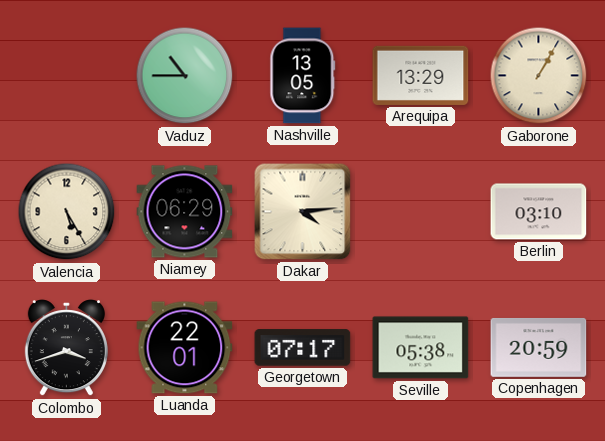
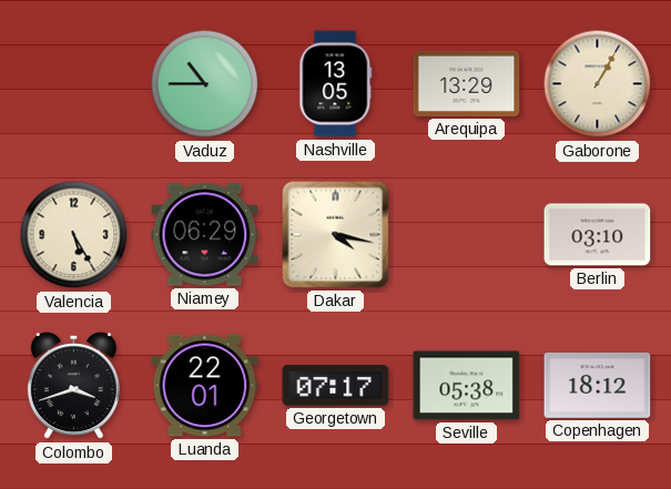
Dakar: 4:14 -> 4:17 (336, 235)
Copenhagen: 20:59 -> 18:12 (598, 385)
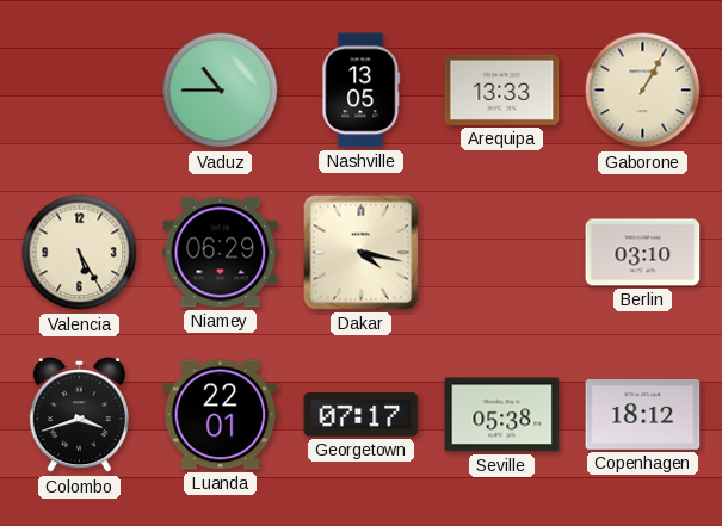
Arequipa: 13:29 -> 13:33 (502, 89)
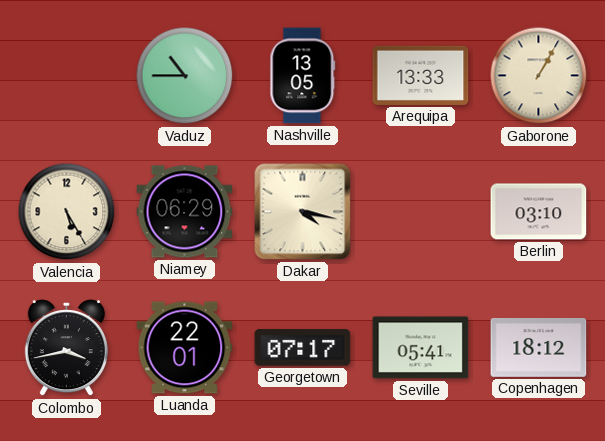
Colombo: 3:42 -> 3:43 (66, 349)
Seville: 05:38 -> 05:41 (421, 348)
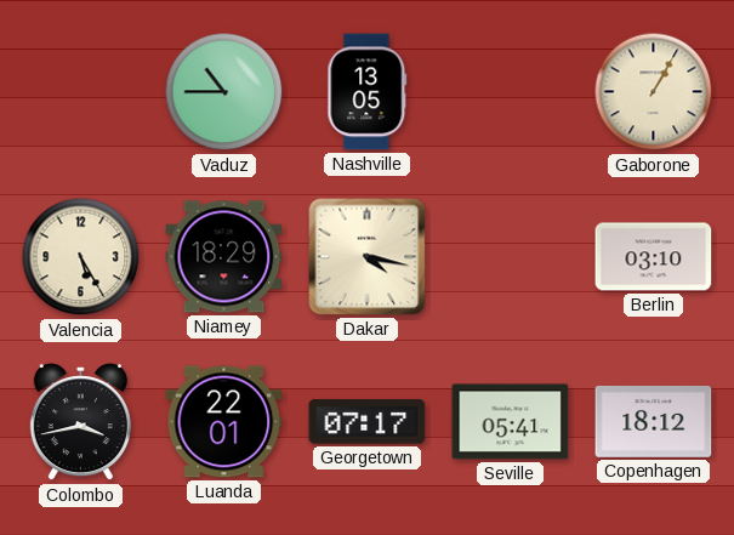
Arequipa: 13:33 -> none (421, 75)
Niamey: 06:29 -> 18:29 (224, 257)
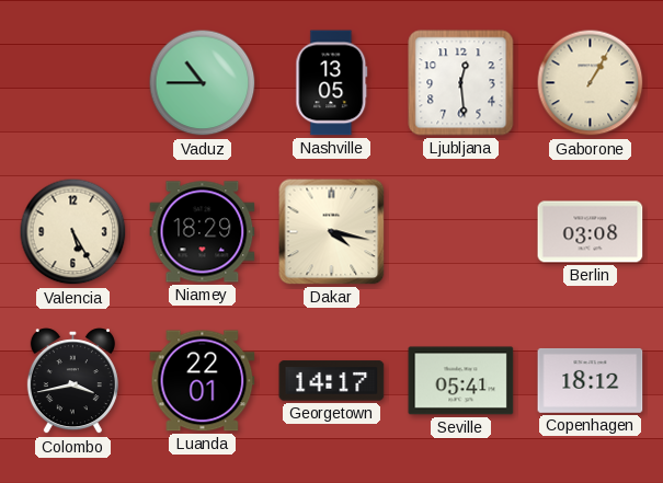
Ljubljana: none -> 12:29 (461, 83)
Berlin: 03:10 -> 03:08 (591, 232)
Georgetown: 07:17 -> 14:17 (332, 381)
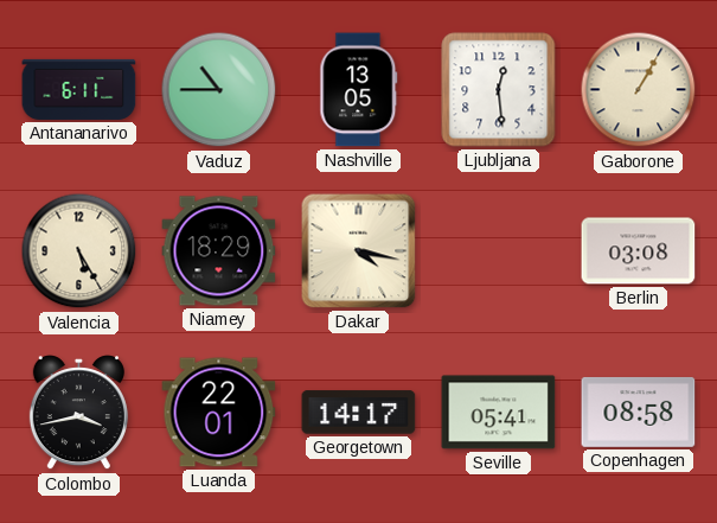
Antananarivo: none -> 6:11 (79, 89)
Copenhagen: 18:12 -> 08:58 (639, 412)
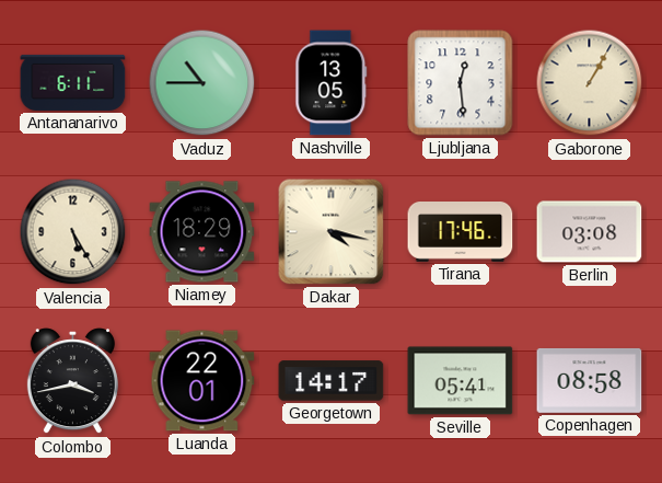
Tirana: none -> 17:46 (461, 232)
